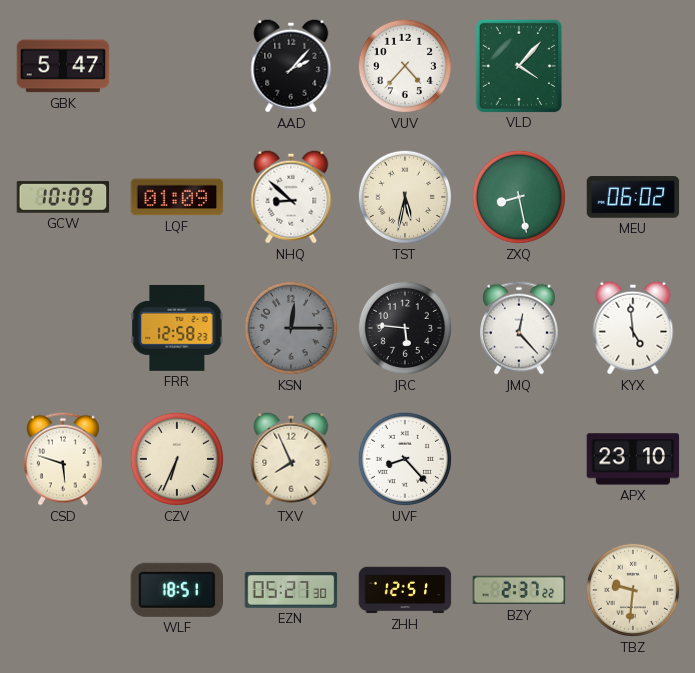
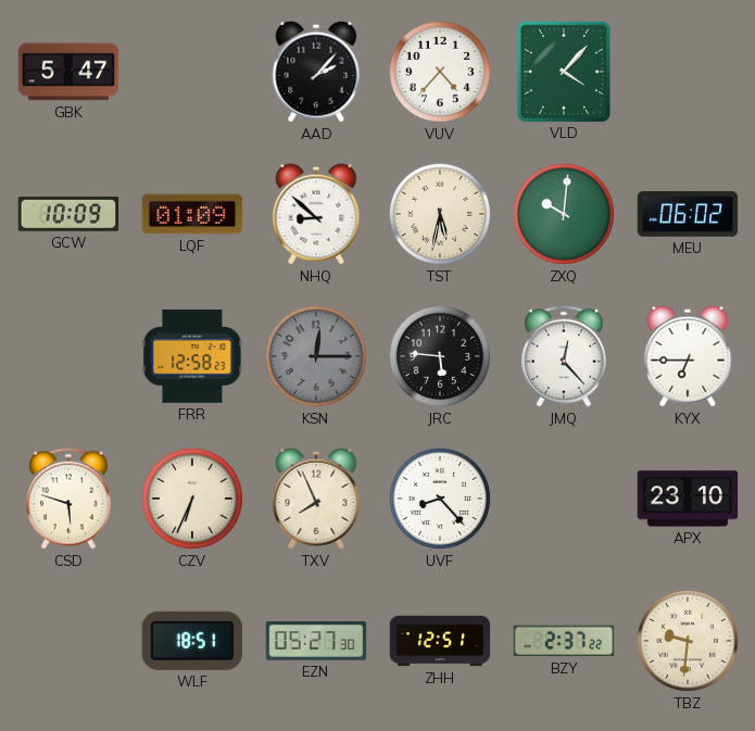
ZXQ: 8:28 -> 10:01 (564, 214)
KYX: 4:59 -> 6:45 (688, 356)
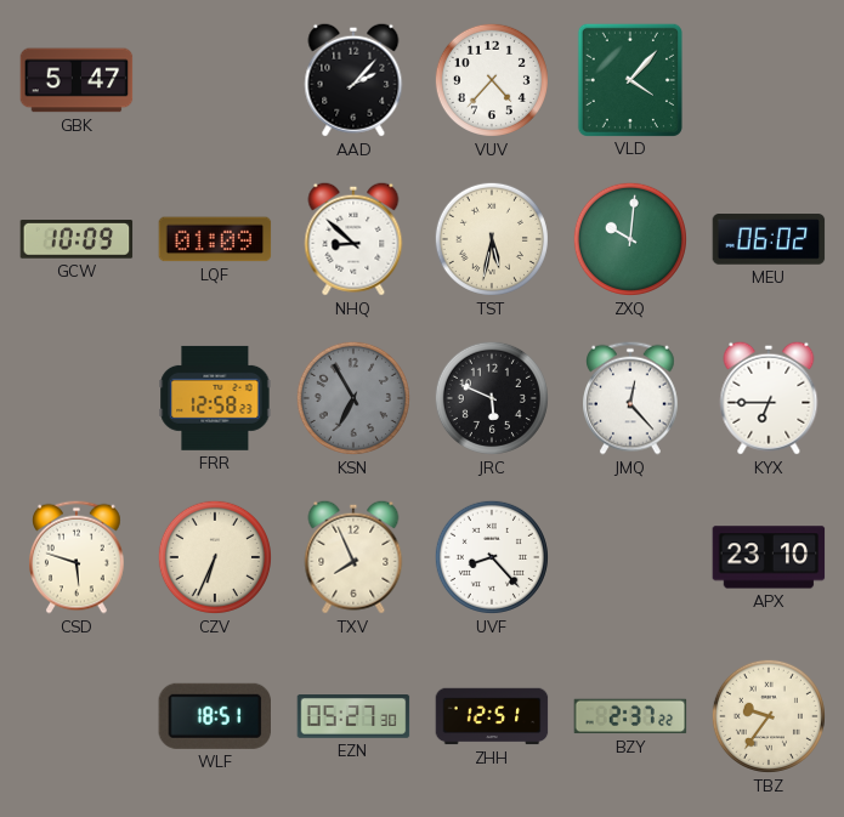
KSN: 12:15 -> 6:55 (353, 398)
JRC: 5:46 -> 5:49 (492, 398)
TBZ: 9:31 -> 9:36 (769, 716)
